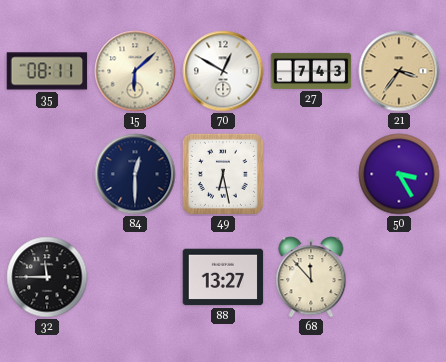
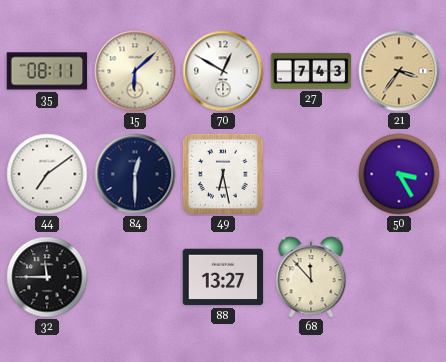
44: none -> 7:09 (47, 174)
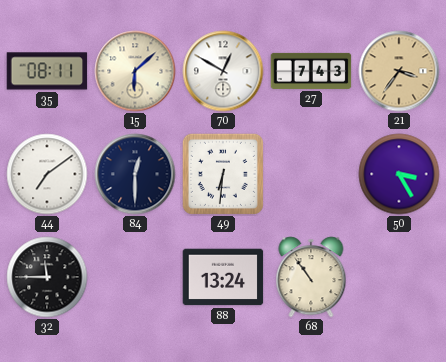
49: 6:28 -> 6:31 (223, 174)
88: 13:27 -> 13:24 (223, 277)
68: 11:53 -> 10:54 (311, 277)
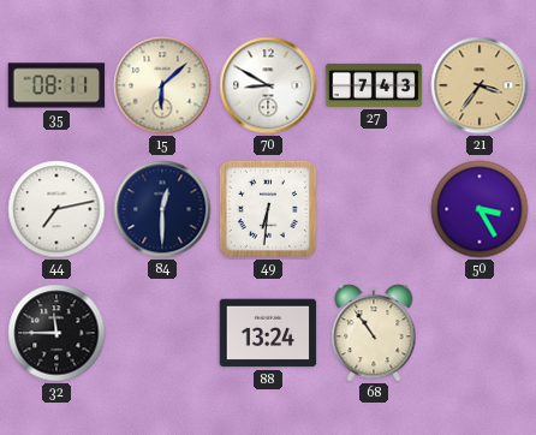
70: 12:50 -> 8:50 (268, 85)
44: 7:09 -> 7:13 (56, 209)
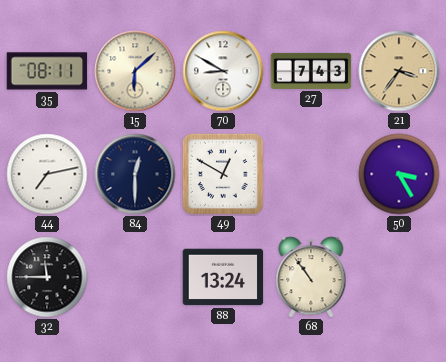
49: 6:31 -> 12:50 (223, 174)
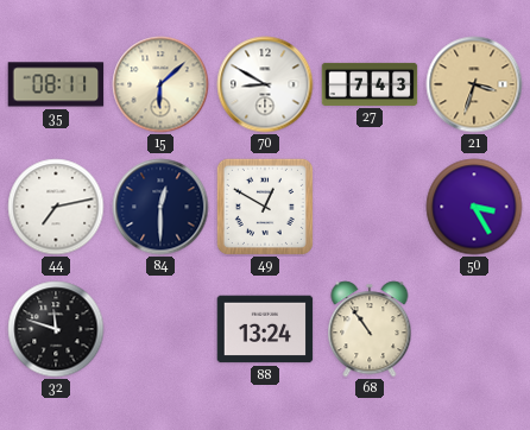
21: 3:36 -> 3:33 (474, 84)
32: 11:45 -> 11:48 (56, 329)
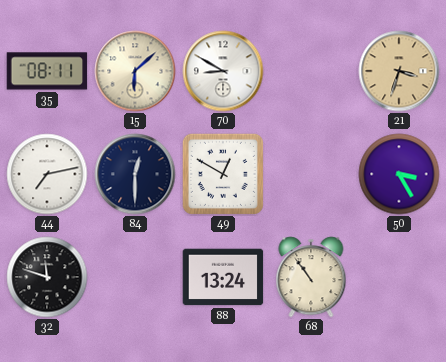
27: 7:43 -> none (370, 84)
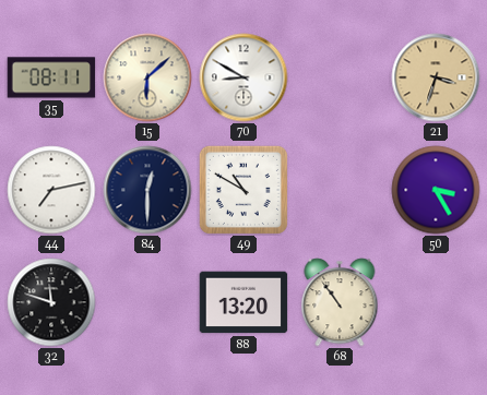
49: 12:50 -> 10:50 (243, 190)
88: 13:24 -> 13:20 (243, 302)
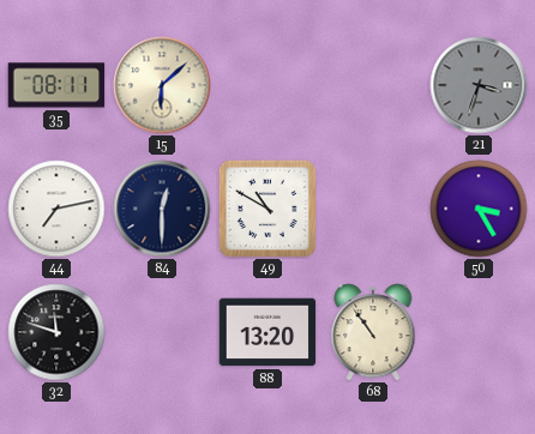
70: 8:50 -> none (243, 77)
21 dial: champagne -> grey (479, 85)
